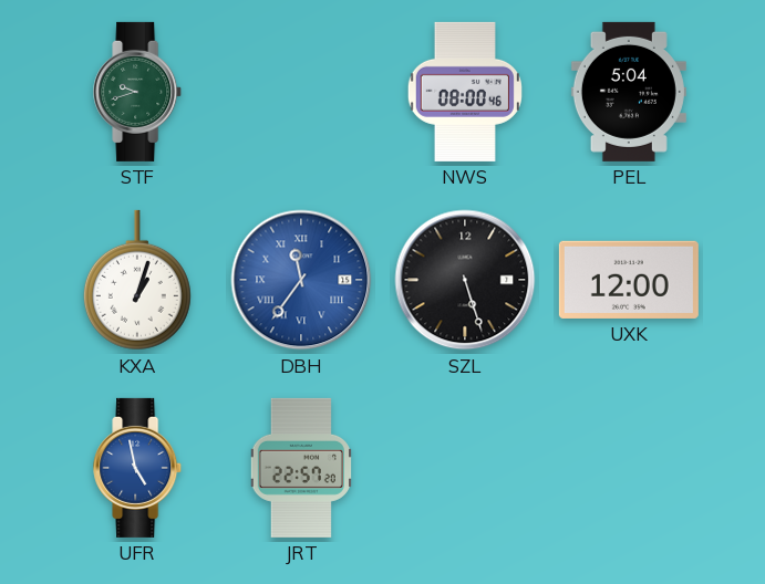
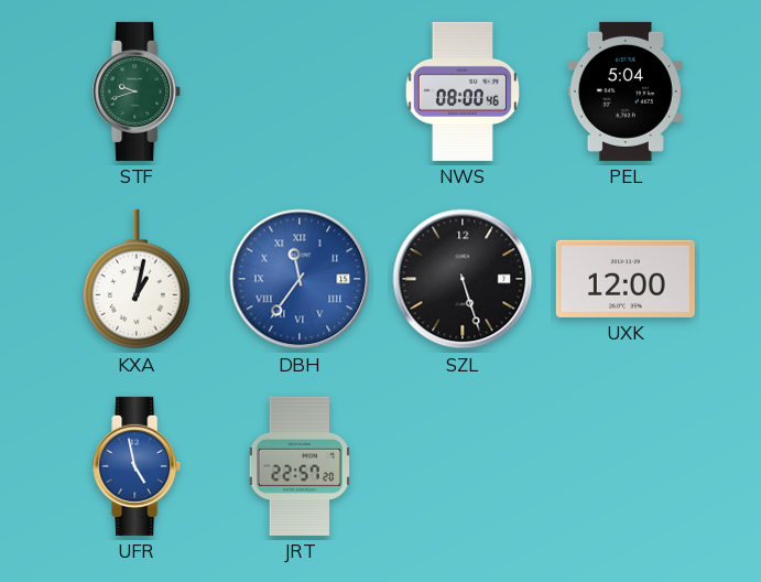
KXA: 1:03 -> 1:02 (137, 279)
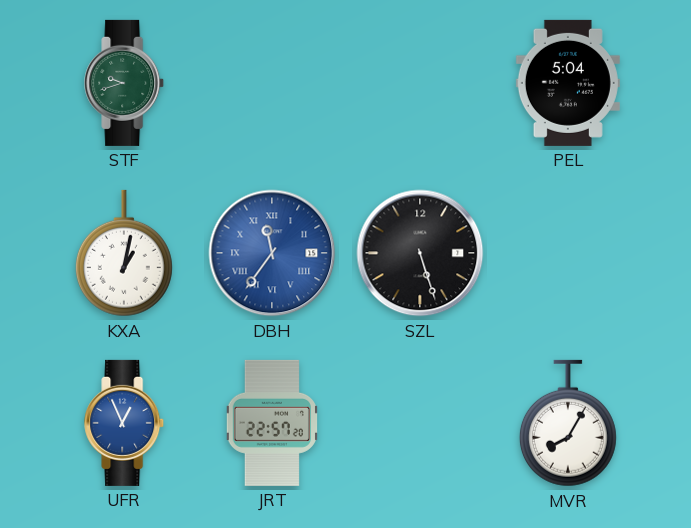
NWS: 08:00 -> none (463, 91)
UXK: 12:00 -> none (626, 279)
UFR: 4:58 -> 12:56 (125, 423)
MVR: none -> 8:05 (568, 423)
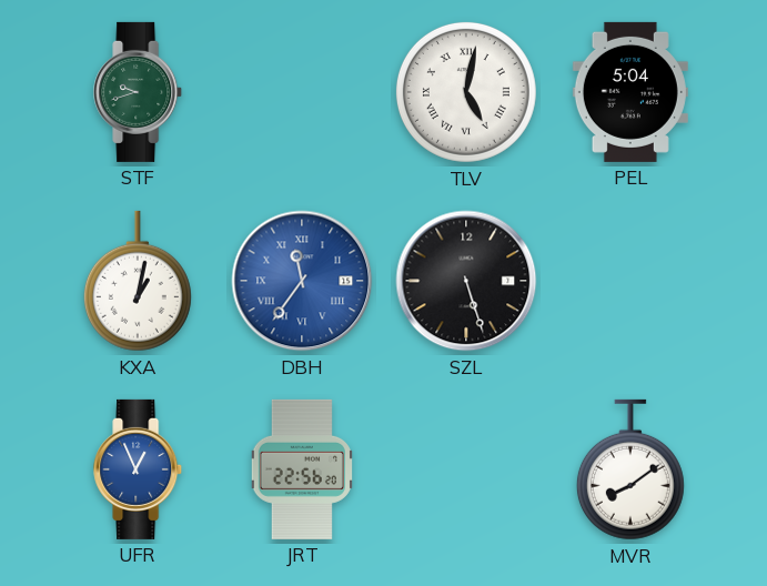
TLV: none -> 5:02 (466, 92)
JRT: 22:57 -> 22:56 (302, 469)
MVR: 8:05 -> 8:09 (630, 469)
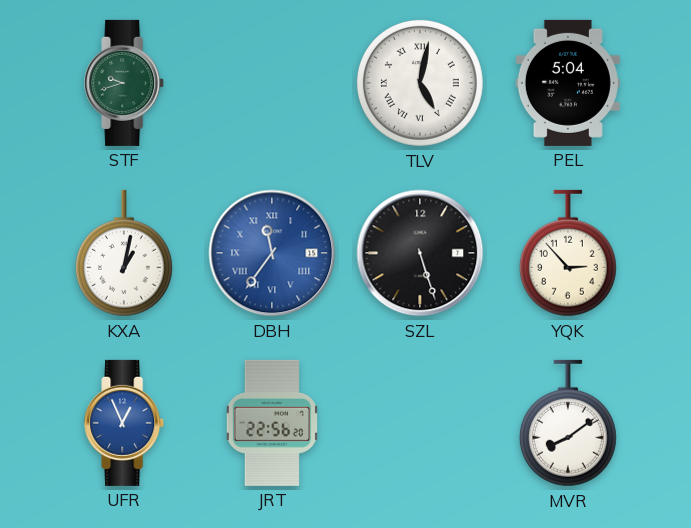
YQK: none -> 2:53 (568, 253)
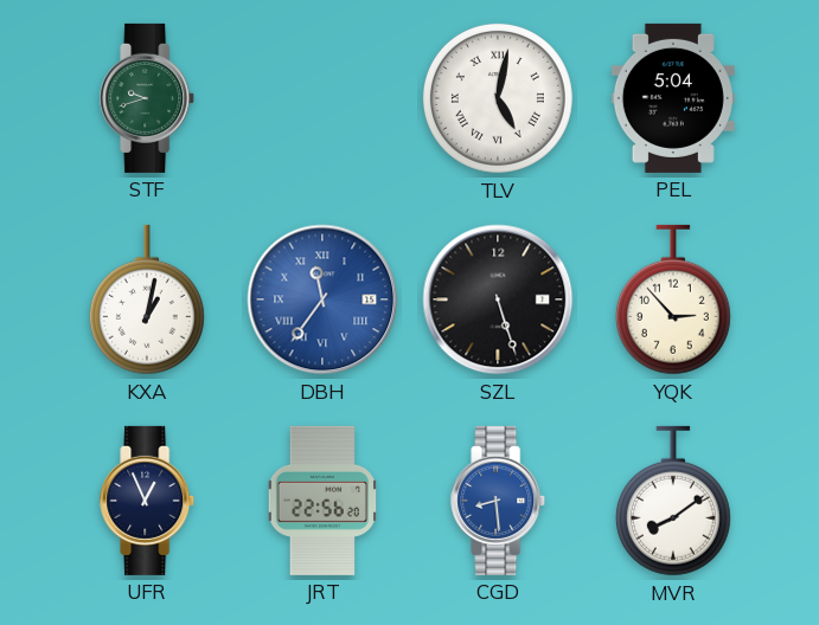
UFR dial: blue -> navy (148, 501)
CGD: none -> 8:29 (499, 501)
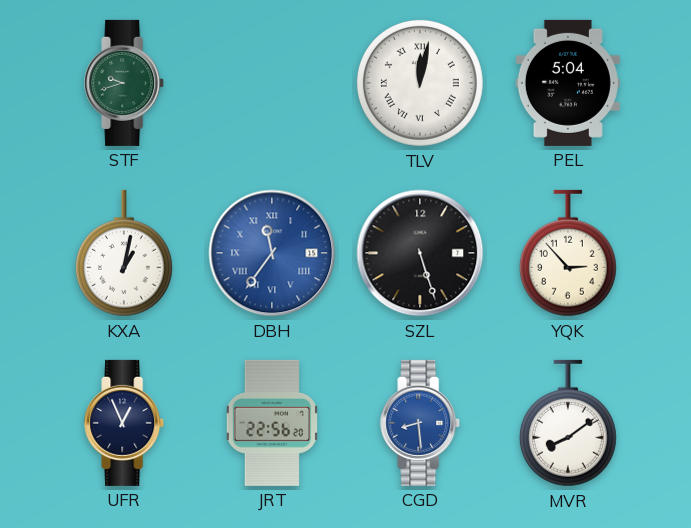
TLV: 5:02 -> 12:02 (420, 83)
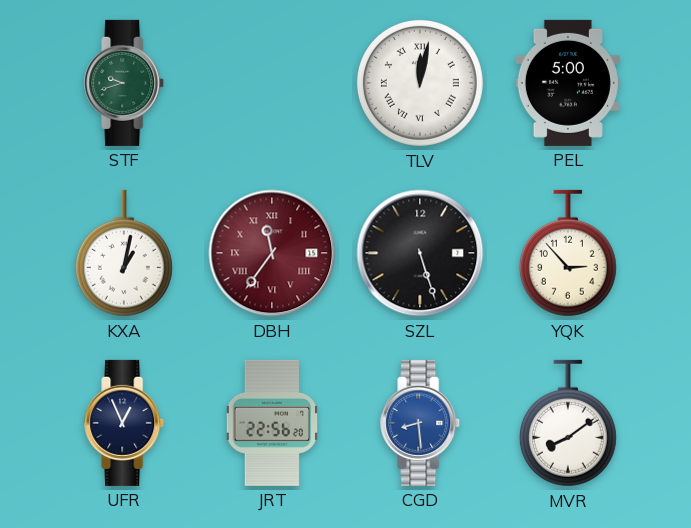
PEL: 5:04 -> 5:00 (568, 83)
DBH dial: blue -> burgundy (272, 253)
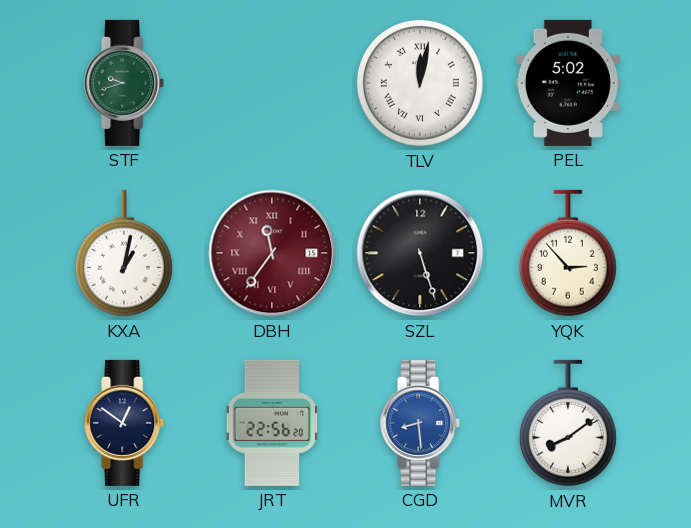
PEL: 5:00 -> 5:02 (568, 83)
UFR: 12:56 -> 12:51 (125, 423)
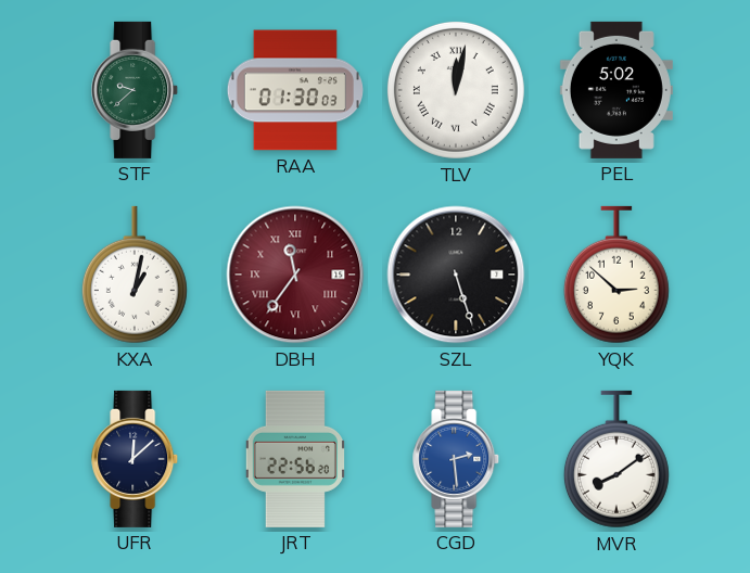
STF: 9:42 -> 9:38 (136, 90)
RAA: none -> 01:30 (294, 90)
YQK: 2:53 -> 2:52 (616, 275)
UFR: 12:51 -> 12:08 (136, 459)
CGD: 8:29 -> 2:29 (457, 459)
